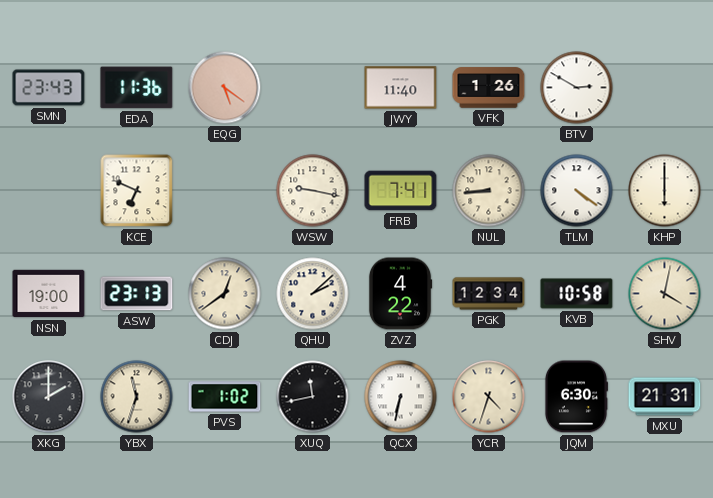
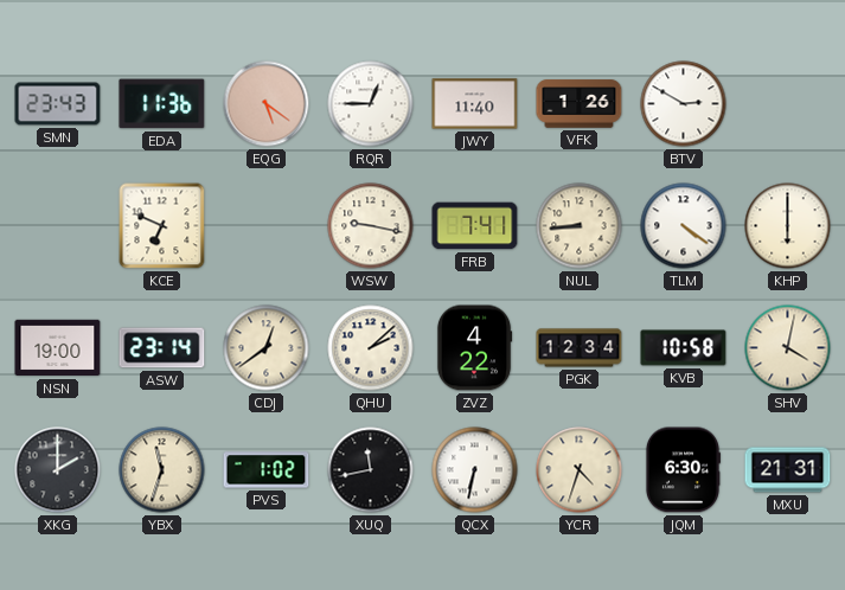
RQR: none -> 12:45 (371, 104)
ASW: 23:13 -> 23:14 (162, 348)
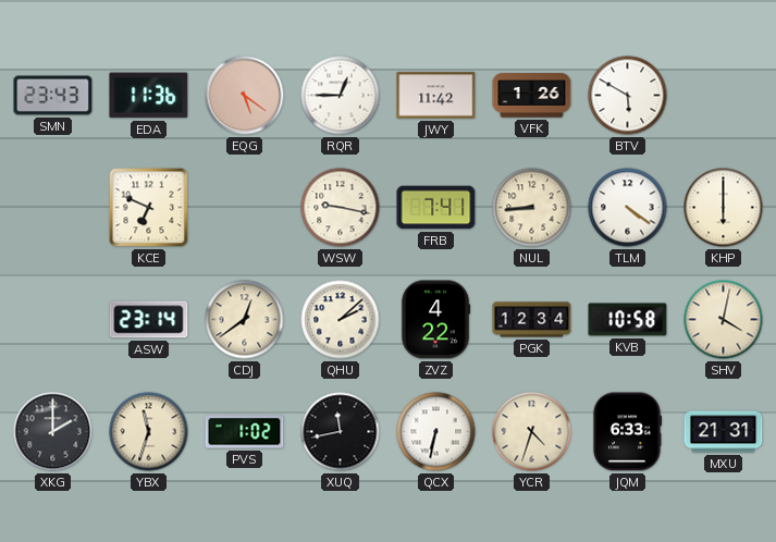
JWY: 11:40 -> 11:42 (436, 96)
BTV: 2:50 -> 5:50 (628, 96)
NSN: 19:00 -> none (58, 348)
JQM: 6:30 -> 6:33 (627, 432)
